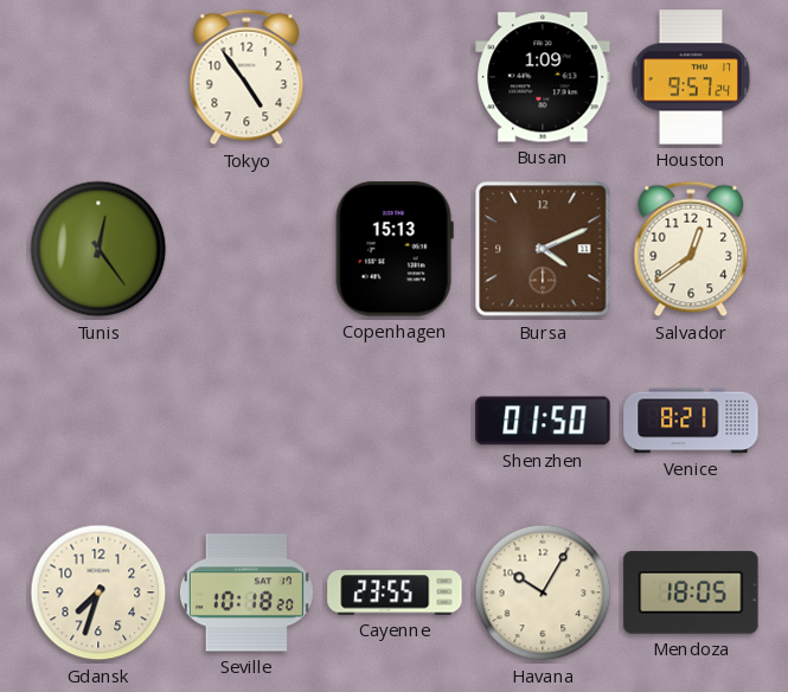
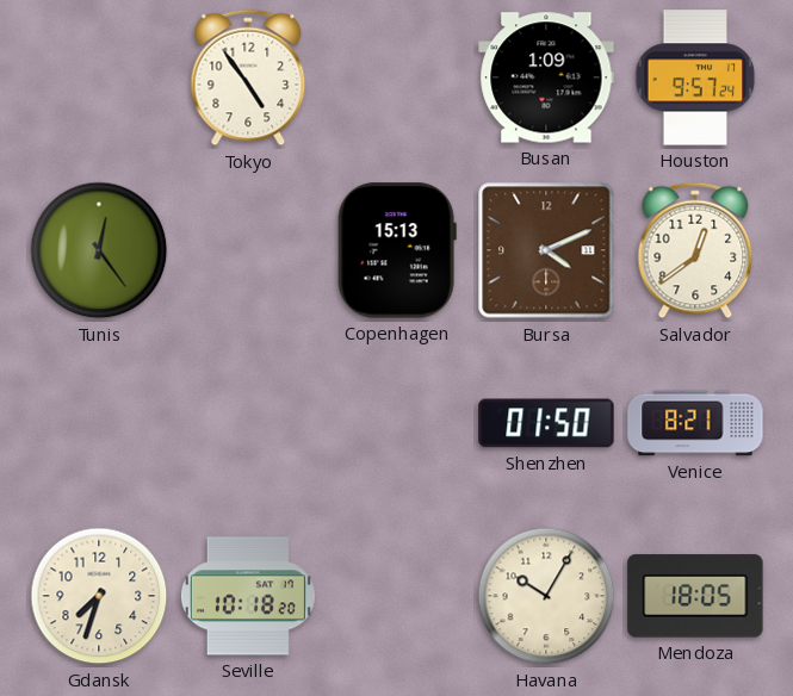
Cayenne: 23:55 -> none (395, 592)
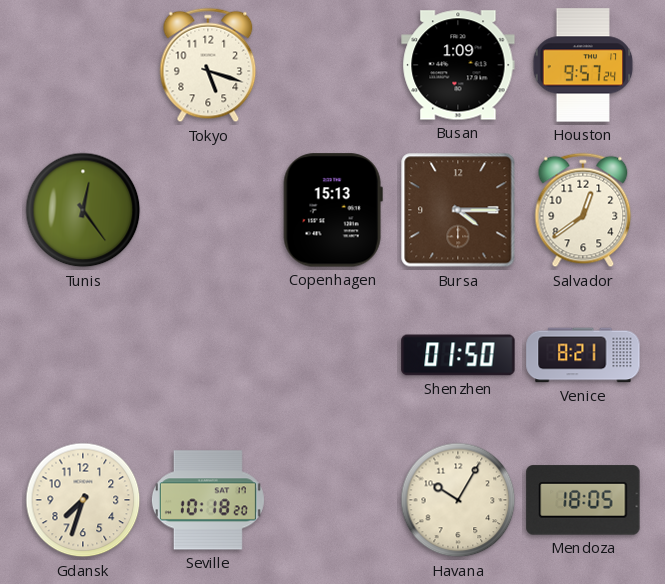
Tokyo: 4:54 -> 5:18 (208, 65)
Bursa: 4:11 -> 4:15 (458, 210)
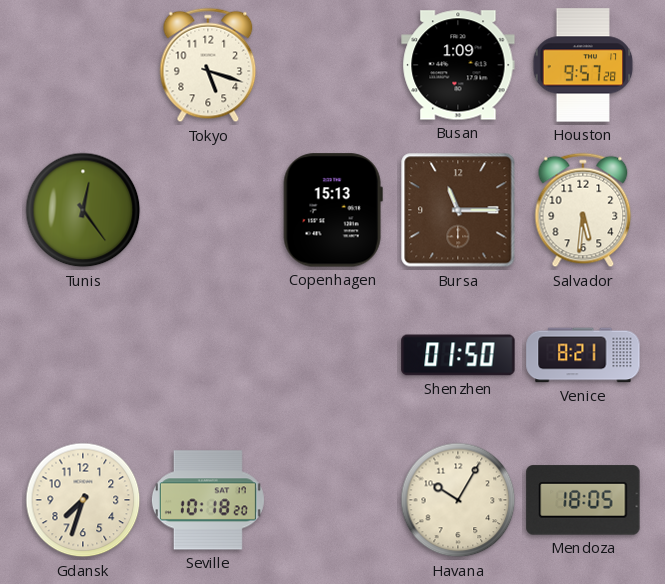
Houston: 9:57:24 -> 9:57:28 (583, 65)
Bursa: 4:15 -> 11:15 (458, 210)
Salvador: 12:39 -> 5:31 (583, 210)
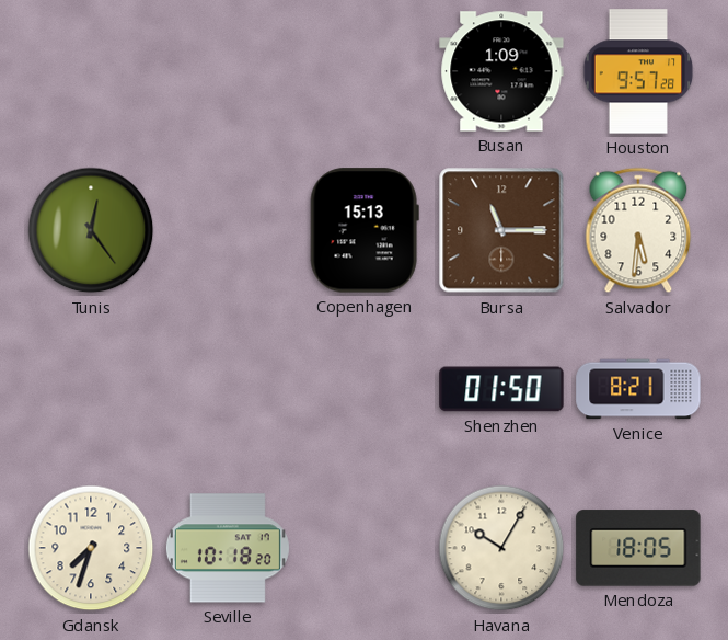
Tokyo: 5:18 -> none (208, 65)
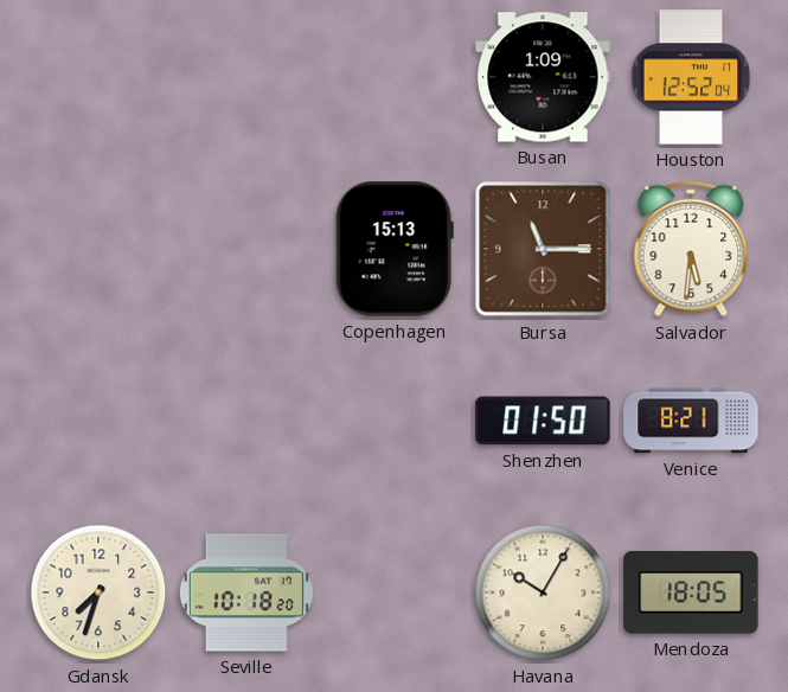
Houston: 9:57 -> 12:52 (691, 77)
Tunis: 12:24 -> none (91, 230)
